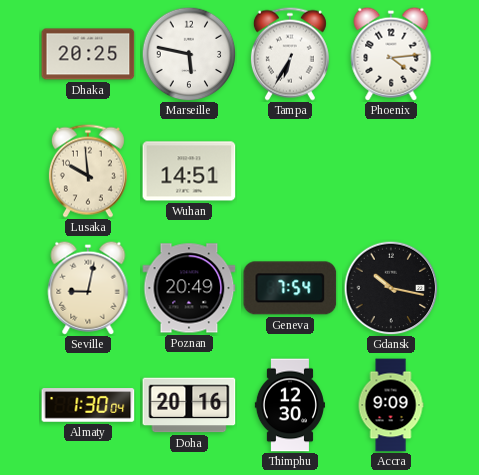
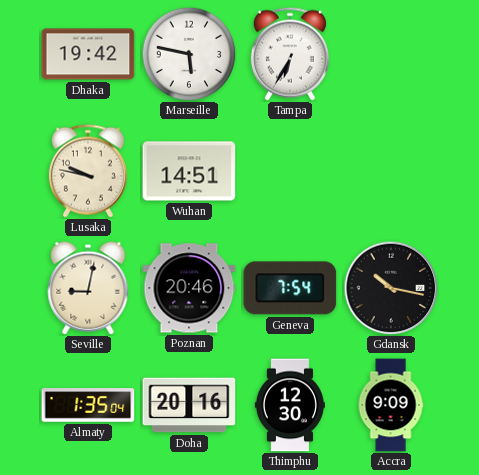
Dhaka: 20:25 -> 19:42 (88, 54)
Phoenix: 4:14 -> none (391, 54)
Lusaka: 9:59 -> 9:47 (88, 171)
Poznan: 20:49 -> 20:46 (189, 288)
Almaty: 1:30 -> 1:35 (88, 405)
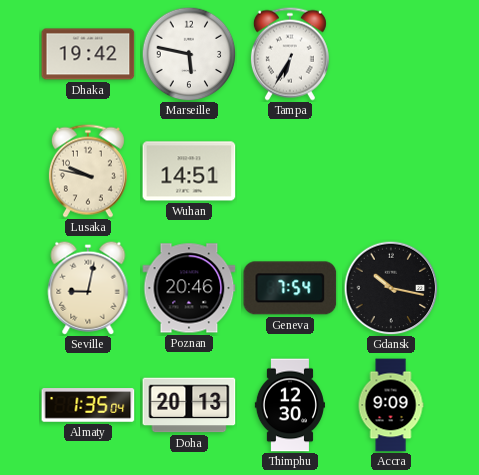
Doha: 20:16 -> 20:13 (189, 405)
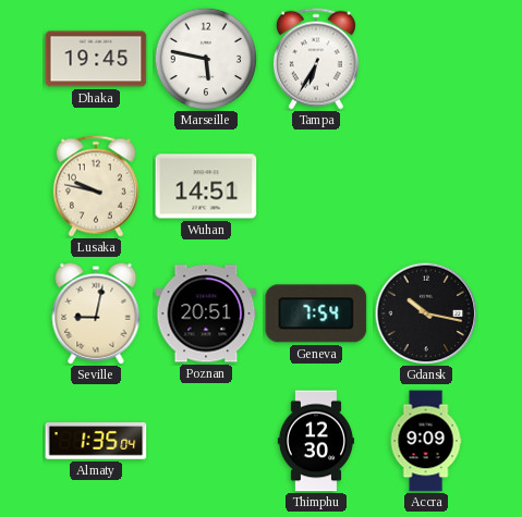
Dhaka: 19:42 -> 19:45 (96, 59)
Poznan: 20:46 -> 20:51 (206, 313)
Doha: 20:13 -> none (189, 405)
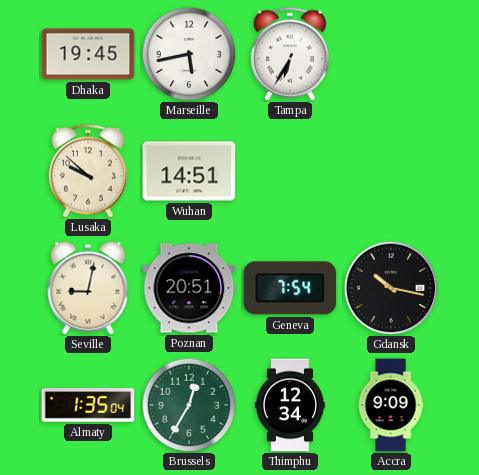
Marseille: 5:47 -> 5:43 (189, 54)
Lusaka: 9:47 -> 9:52 (88, 171)
Brussels: none -> 12:35 (189, 405)
Thimphu: 12:30 -> 12:34 (290, 405)
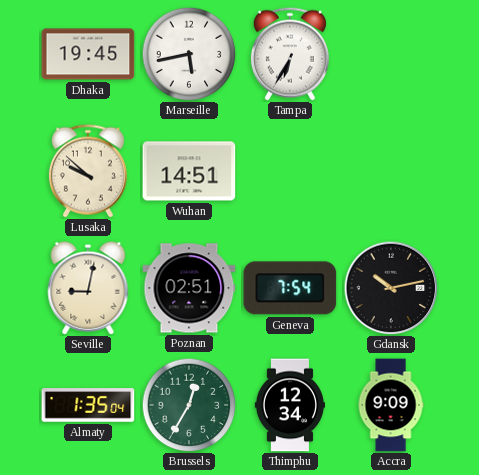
Poznan: 20:51 -> 02:51 (189, 288)
Gdansk: 10:17 -> 10:13 (391, 288)
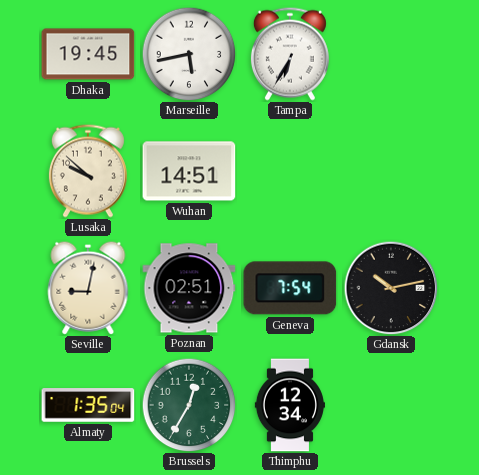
Accra: 9:09 -> none (391, 405)
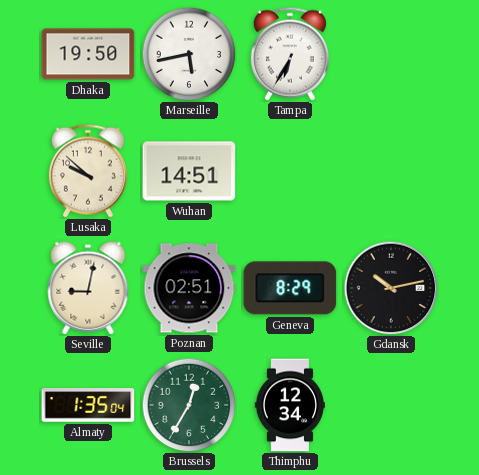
Dhaka: 19:45 -> 19:50 (88, 54)
Geneva: 7:54 -> 8:29 (290, 288)
